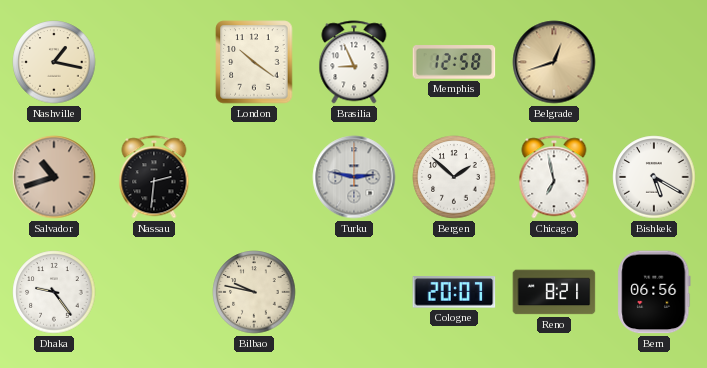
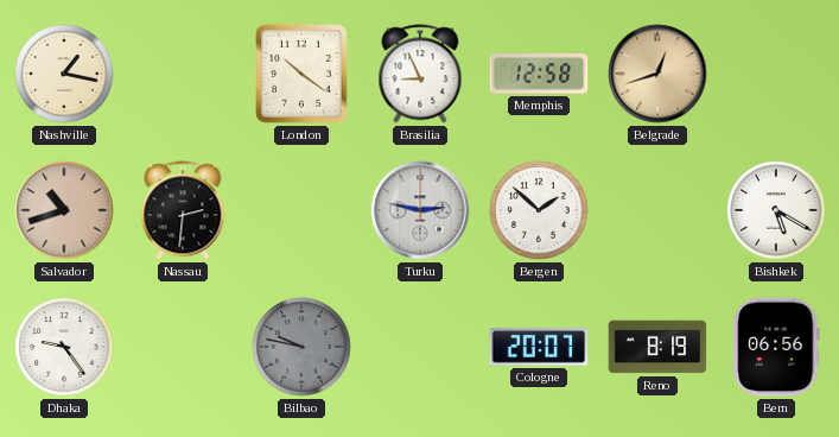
Chicago: 6:58 -> none (554, 177)
Bilbao dial: cream -> grey (301, 347)
Reno: 8:21 -> 8:19 (657, 347)
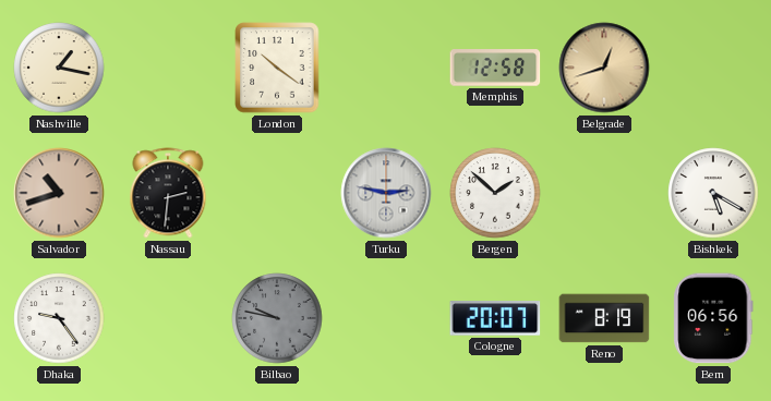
Brasilia: 8:56 -> none (420, 74)
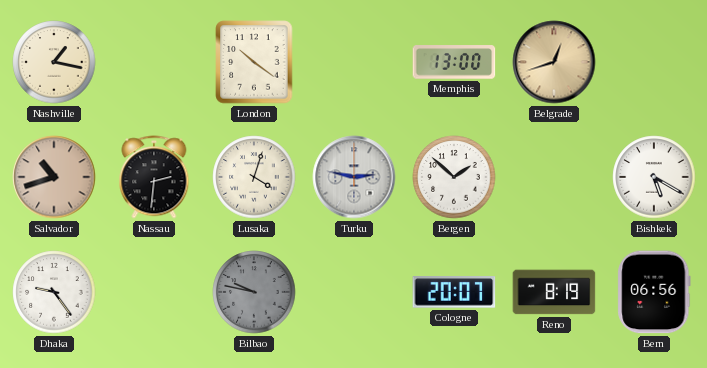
Memphis: 12:58 -> 13:00 (454, 62)
Lusaka: none -> 4:03 (254, 177)
